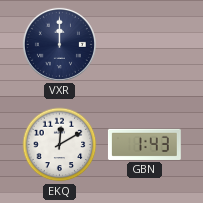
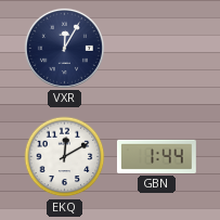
VXR: 12:00 -> 12:05 (64, 48)
GBN: 1:43 -> 1:44 (156, 156)
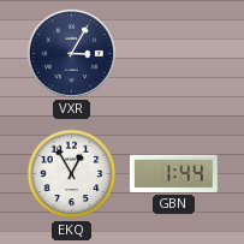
VXR: 12:05 -> 3:05 (71, 53)
EKQ: 12:10 -> 12:55 (72, 174)
